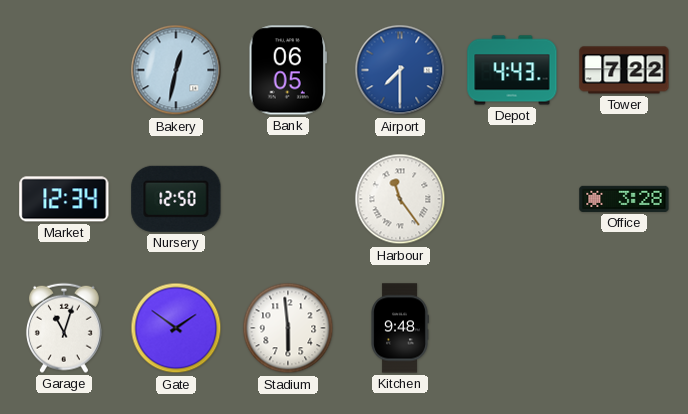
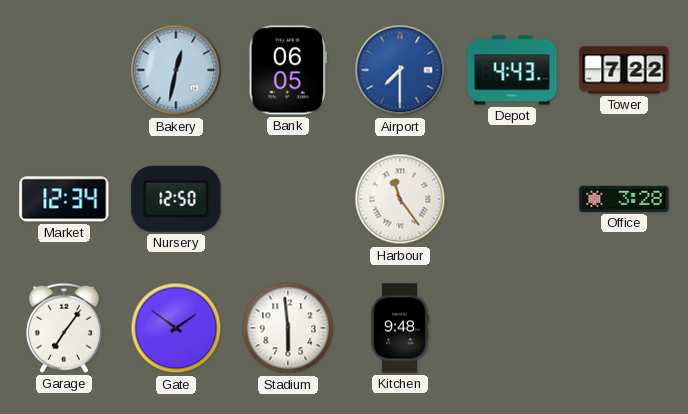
Garage: 11:03 -> 7:06 (64, 328)
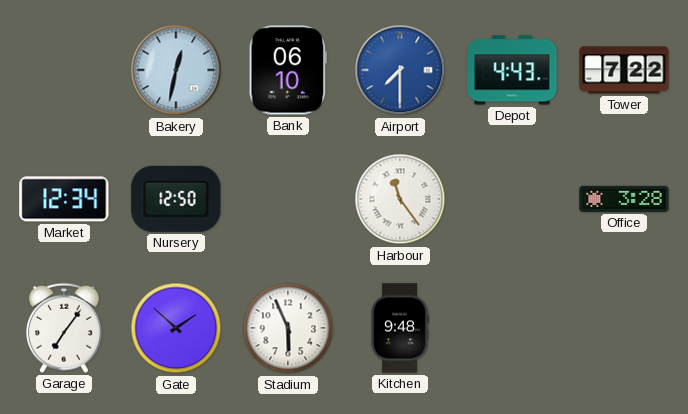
Bank: 06:05 -> 06:10 (288, 70)
Gate: 1:51 -> 1:52 (176, 328)
Stadium: 5:59 -> 5:56 (288, 328)
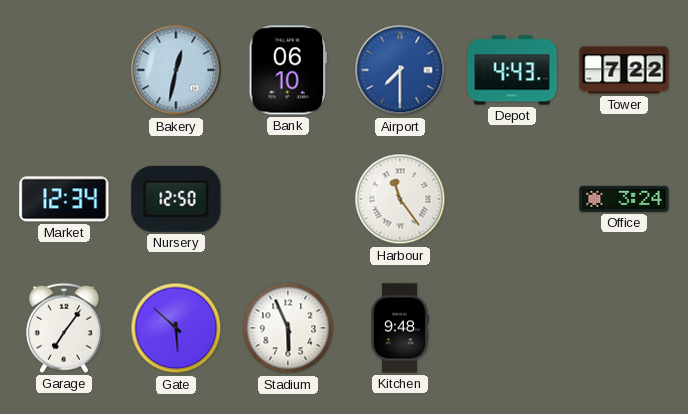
Office: 3:28 -> 3:24 (624, 199)
Gate: 1:52 -> 5:52 (176, 328)
